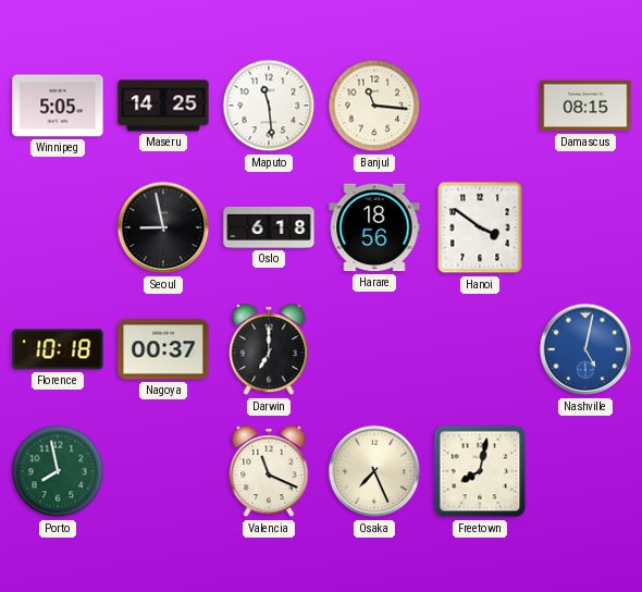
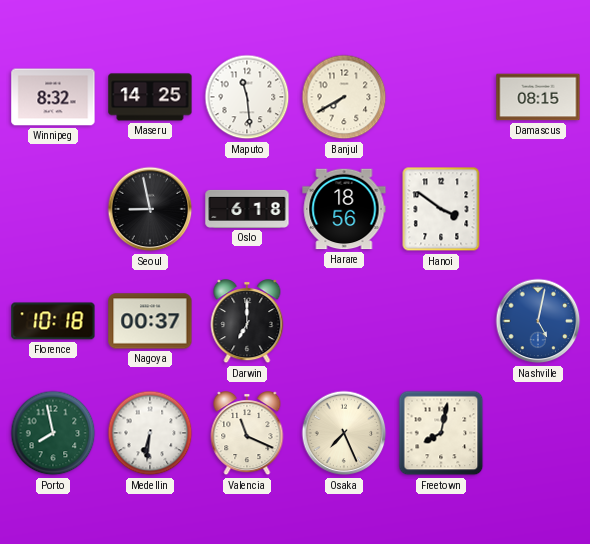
Winnipeg: 5:05 -> 8:32 (53, 97)
Banjul: 11:16 -> 7:40 (344, 97)
Medellin: none -> 6:31 (150, 433)
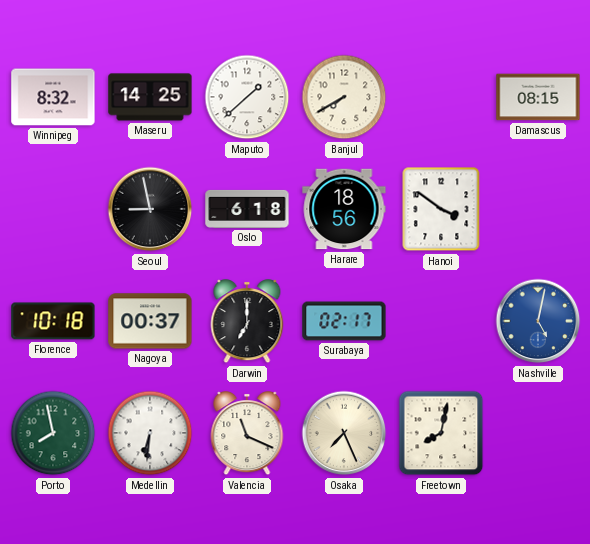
Maputo: 11:29 -> 1:38 (247, 97)
Surabaya: none -> 02:17 (344, 321)
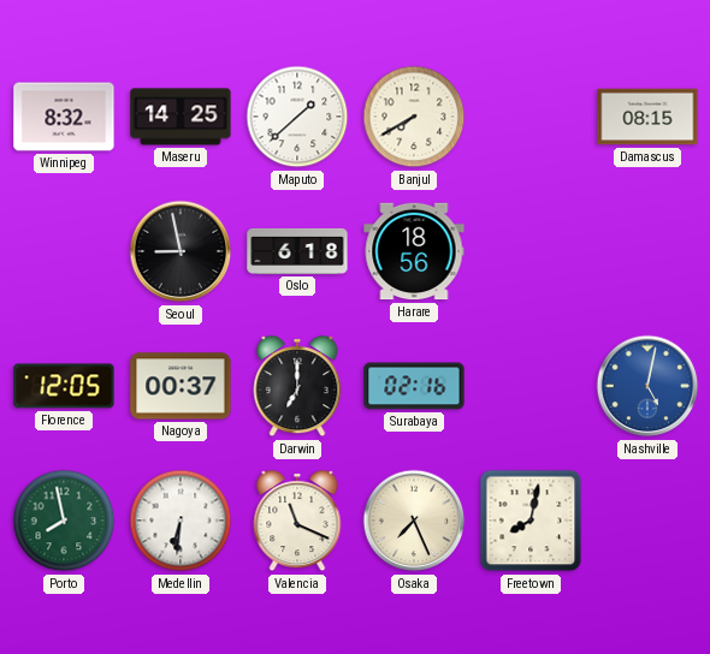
Hanoi: 3:51 -> none (441, 209)
Florence: 10:18 -> 12:05 (64, 386)
Surabaya: 02:17 -> 02:16 (414, 386)
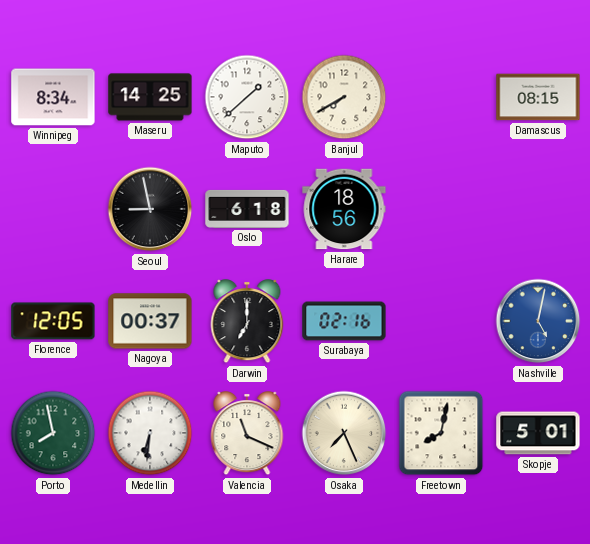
Winnipeg: 8:32 -> 8:34 (53, 97)
Skopje: none -> 5:01 (538, 433)
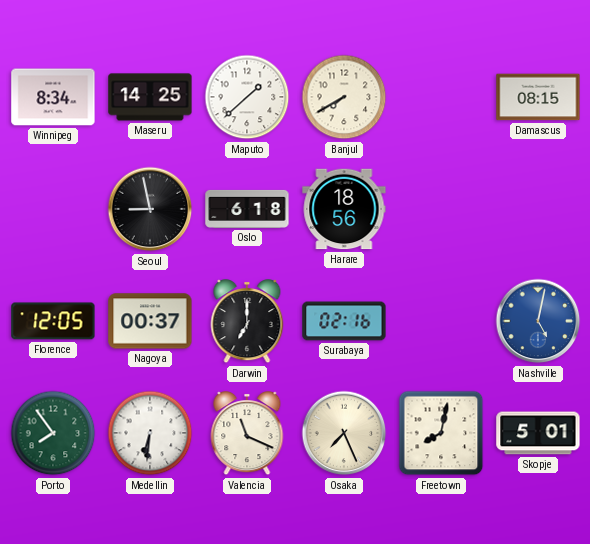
Porto: 7:58 -> 7:54 (53, 433)
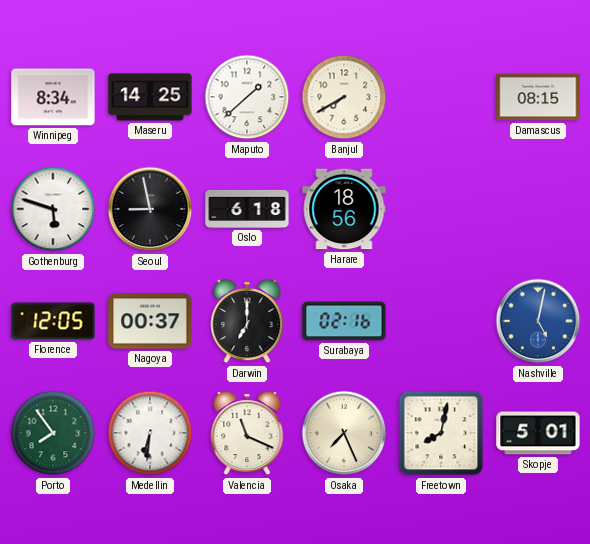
Gothenburg: none -> 5:48 (53, 209)
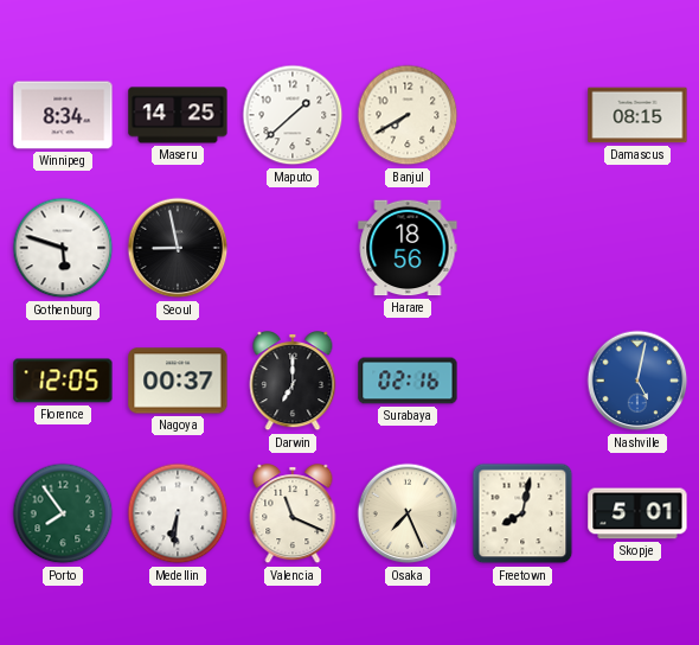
Oslo: 6:18 -> none (247, 209)
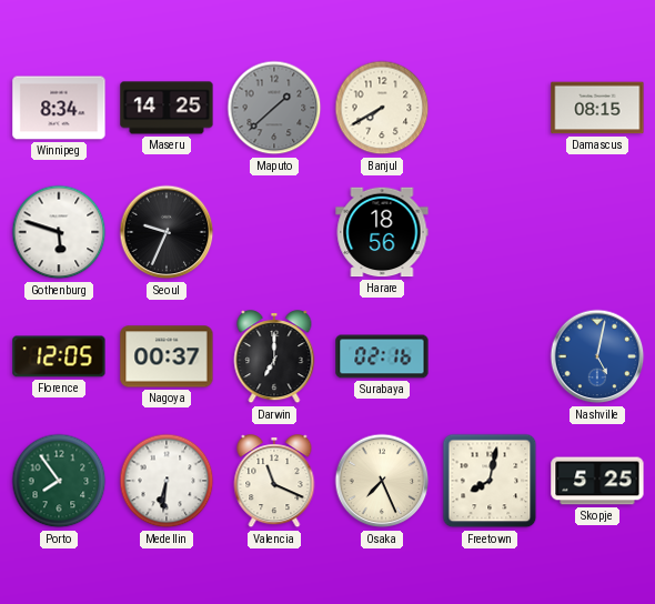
Maputo dial: white -> grey (274, 108)
Seoul: 8:58 -> 9:34 (167, 232)
Skopje: 5:01 -> 5:25 (597, 481)
